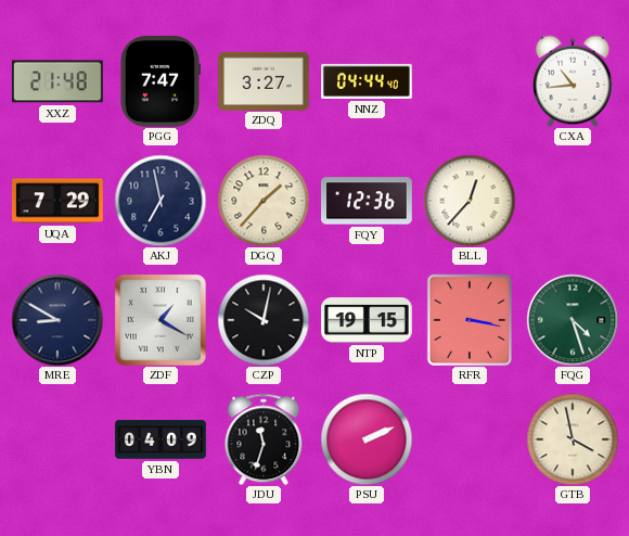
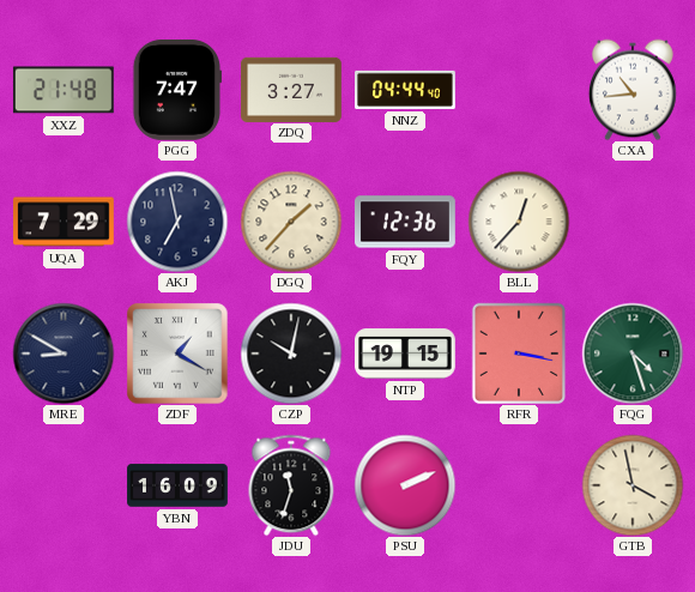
YBN: 04:09 -> 16:09 (177, 485)
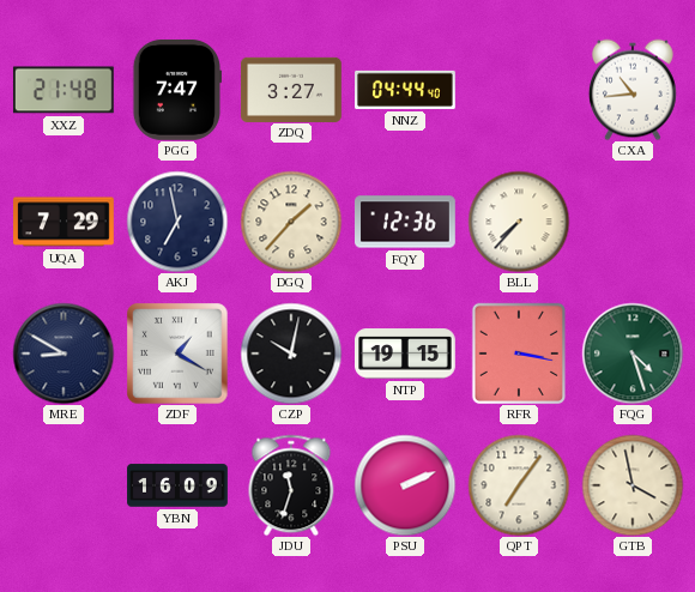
BLL: 12:37 -> 7:37 (519, 222)
QPT: none -> 7:06 (519, 485)
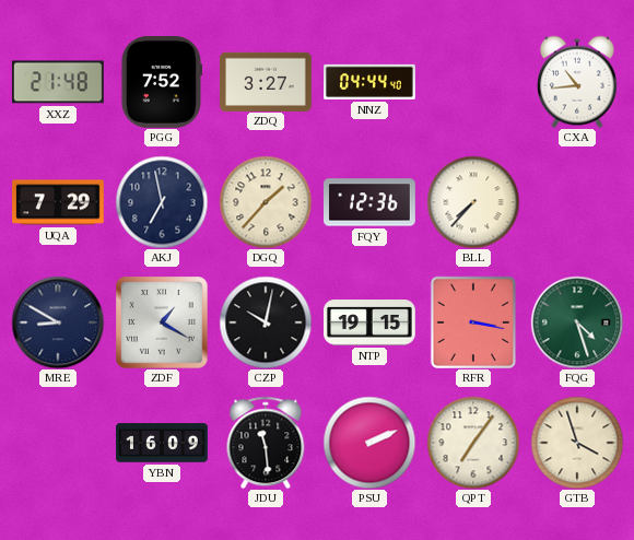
PGG: 7:47 -> 7:52 (161, 83)
JDU: 11:33 -> 11:29 (266, 443)
GTB: 3:58 -> 3:57 (577, 443)
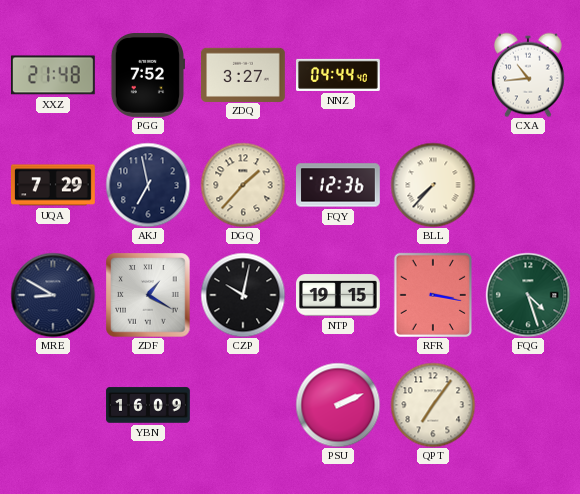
JDU: 11:29 -> none (266, 443)
GTB: 3:57 -> none (577, 443)
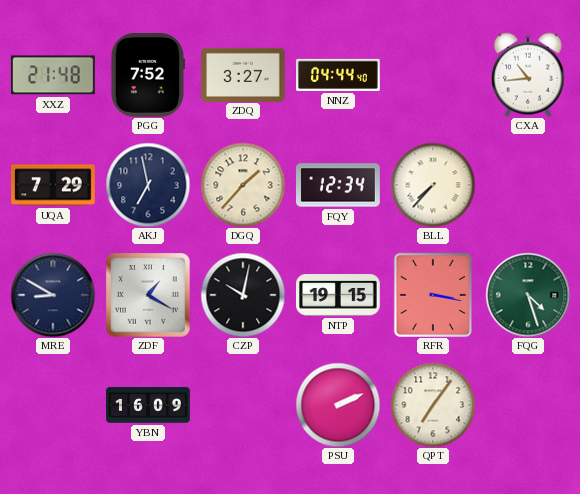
FQY: 12:36 -> 12:34 (339, 185)
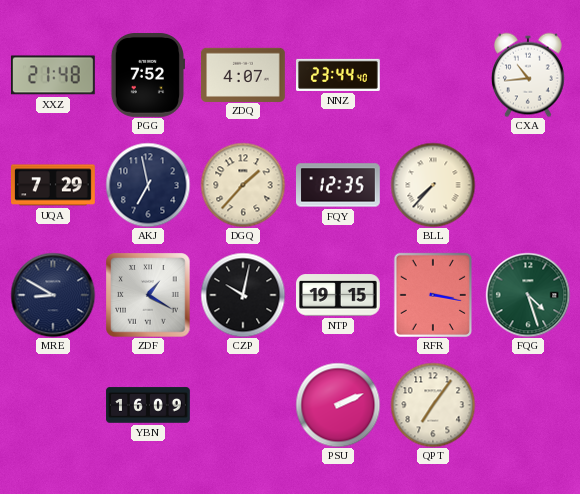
ZDQ: 3:27 -> 4:07 (244, 74)
NNZ: 04:44 -> 23:44 (338, 75)
FQY: 12:34 -> 12:35 (339, 185)
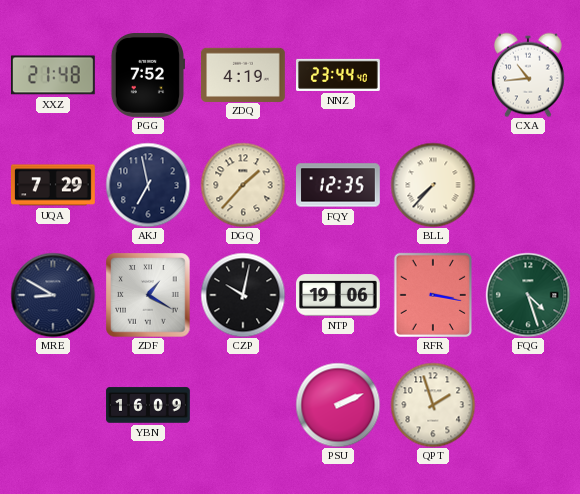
ZDQ: 4:07 -> 4:19 (244, 74)
NTP: 19:15 -> 19:06 (339, 295)
QPT: 7:06 -> 1:57 (433, 405)
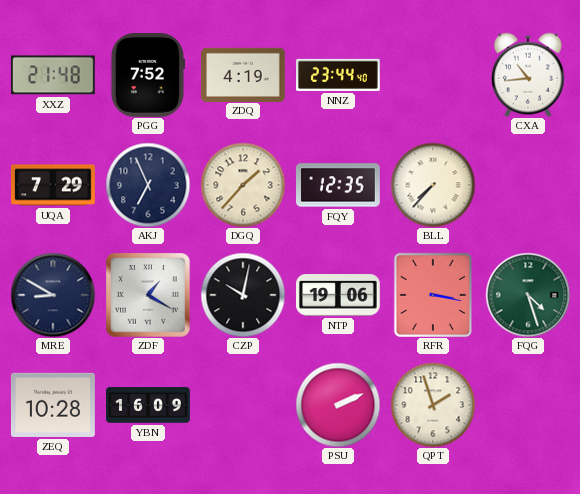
AKJ: 6:58 -> 6:56 (148, 185)
ZEQ: none -> 10:28 (53, 405)
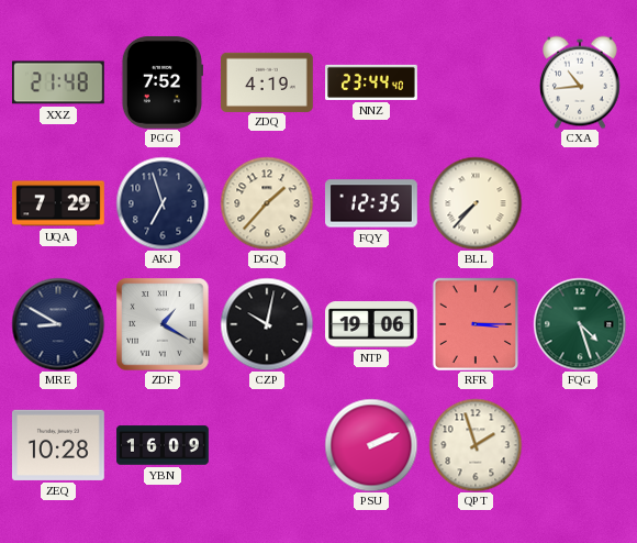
AKJ: 6:56 -> 6:57 (163, 203)
RFR: 3:17 -> 3:15 (476, 323)
